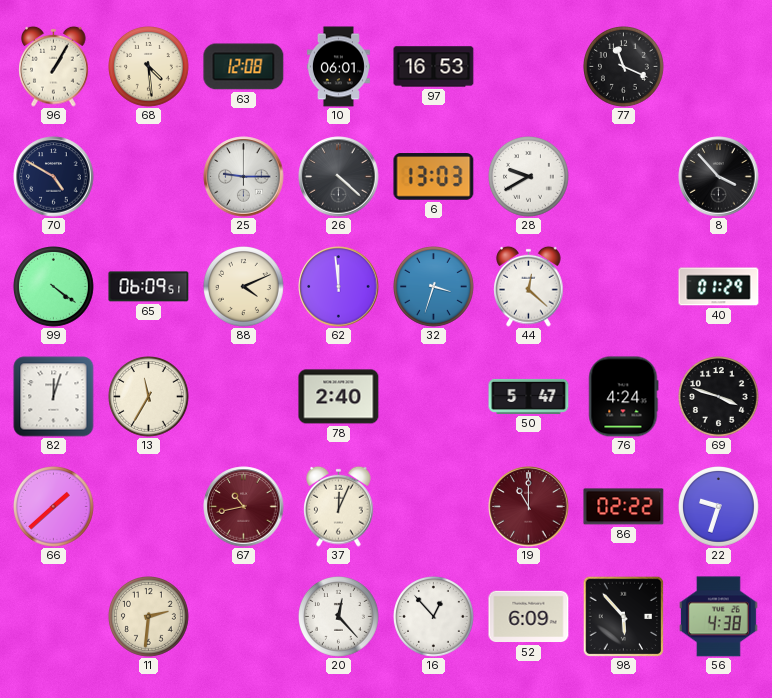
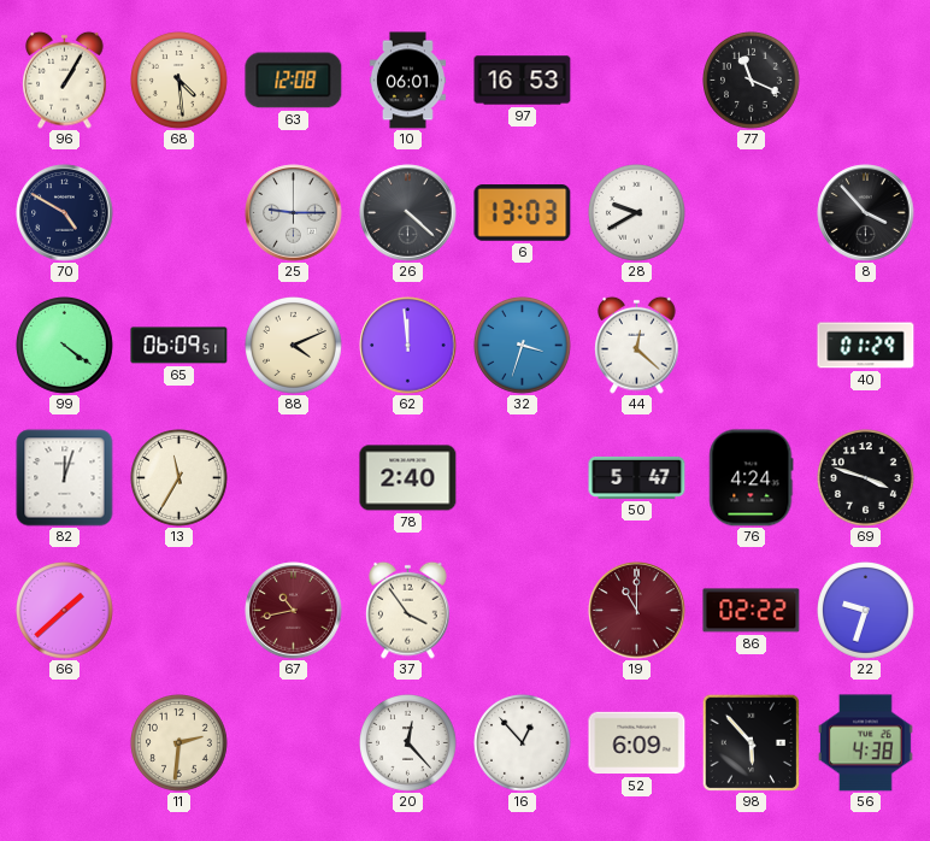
37: 12:04 -> 3:54 (408, 610)
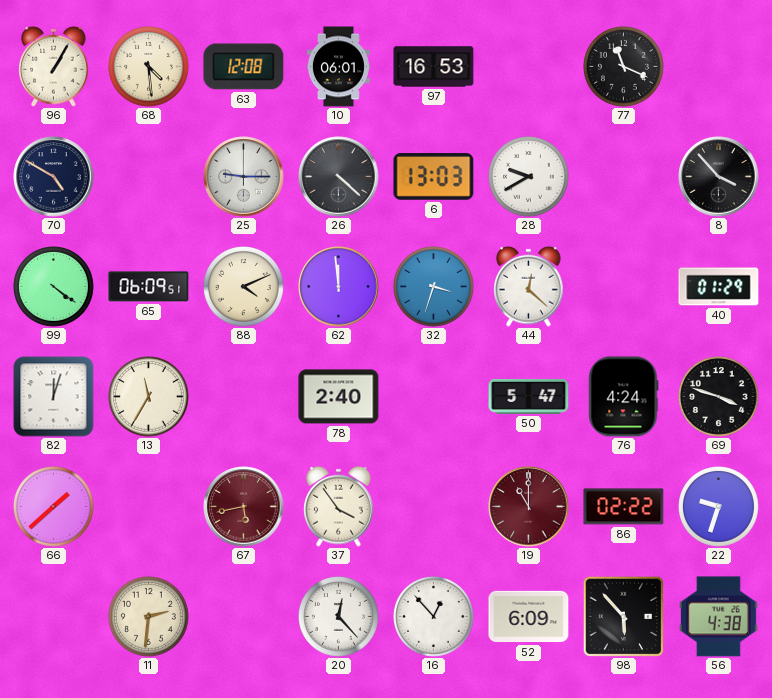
67: 10:43 -> 5:43 (244, 507)
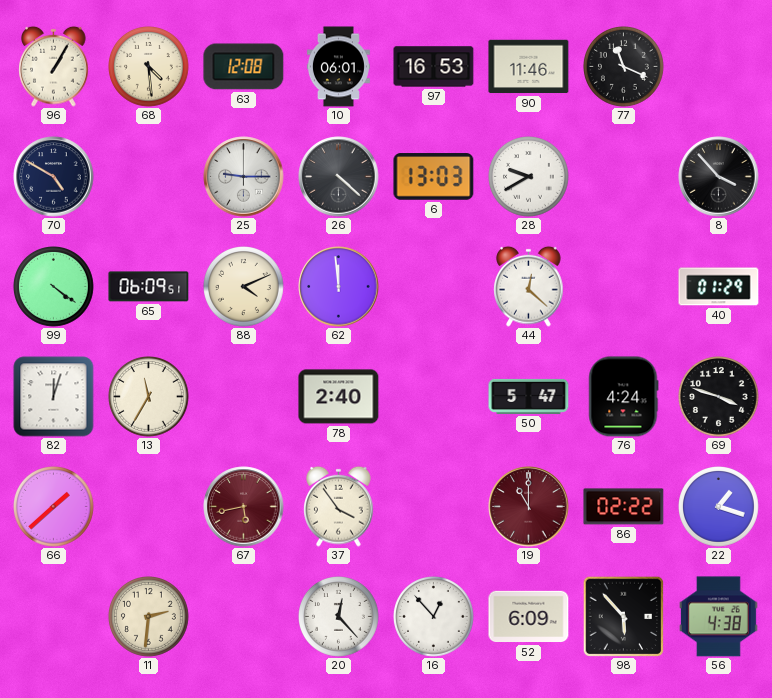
90: none -> 11:46 (529, 67)
32: 3:33 -> none (434, 287)
22: 9:33 -> 1:18 (719, 507)
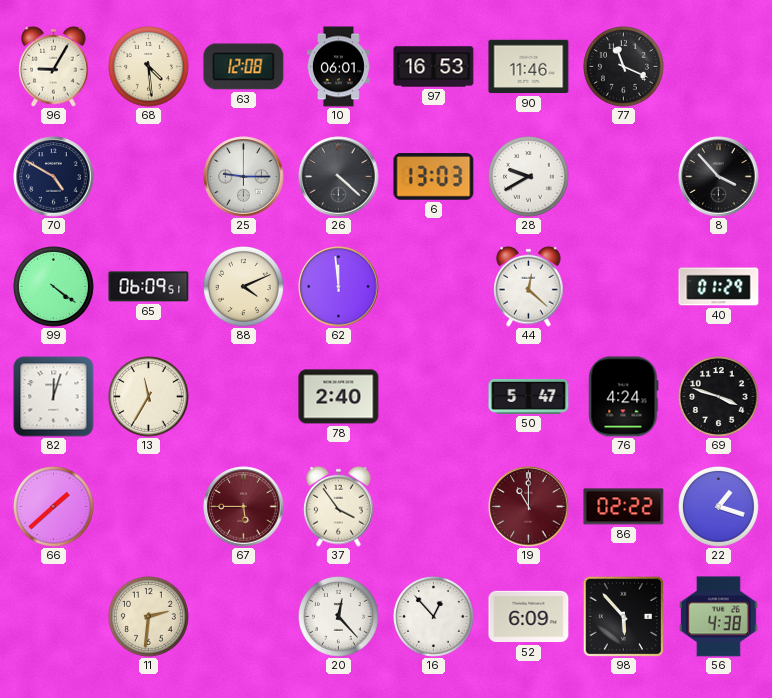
96: 1:05 -> 9:05 (54, 66)
67: 5:43 -> 5:45 (244, 507)
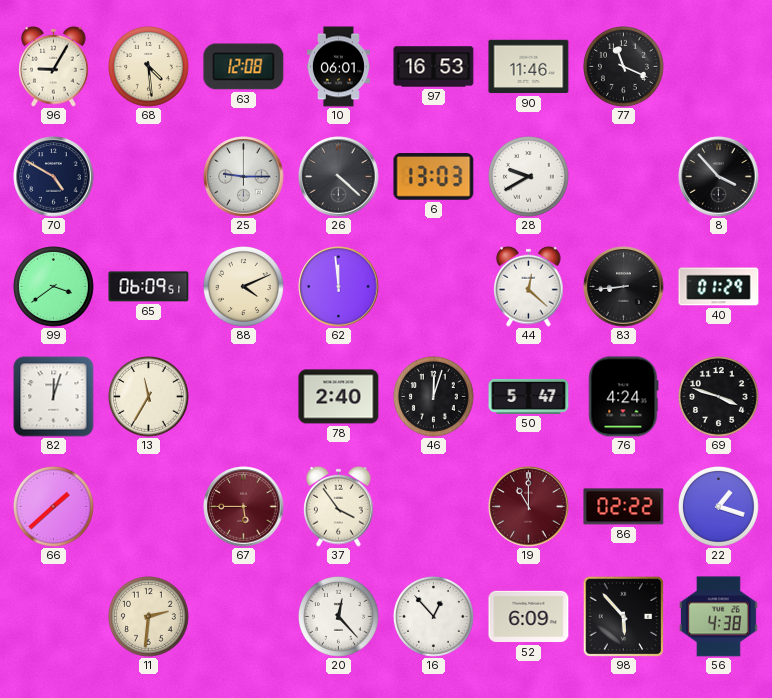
99: 4:21 -> 3:39 (54, 287)
83: none -> 8:44 (624, 287)
46: none -> 12:03 (434, 397)
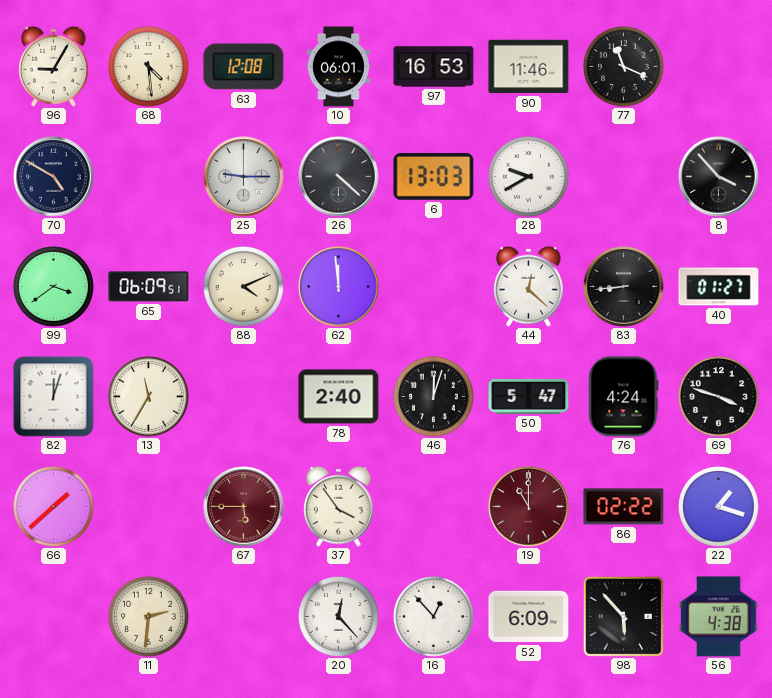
40: 01:29 -> 01:27 (719, 287)
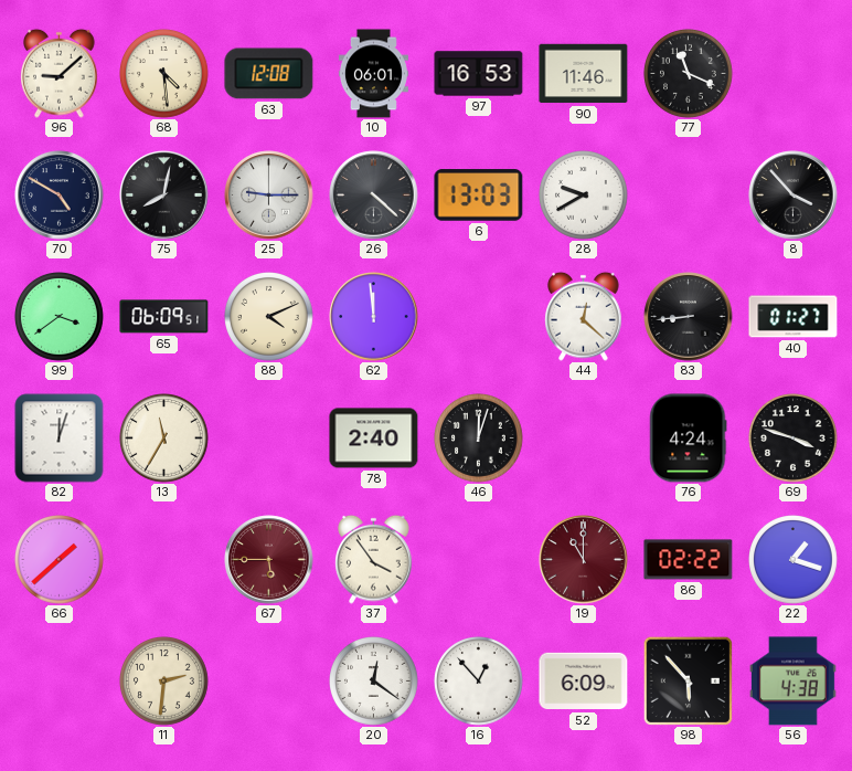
96: 9:05 -> 9:08 (60, 73)
75: none -> 8:02 (164, 196)
50: 5:47 -> none (529, 396)
20: 12:23 -> 12:21 (374, 682)
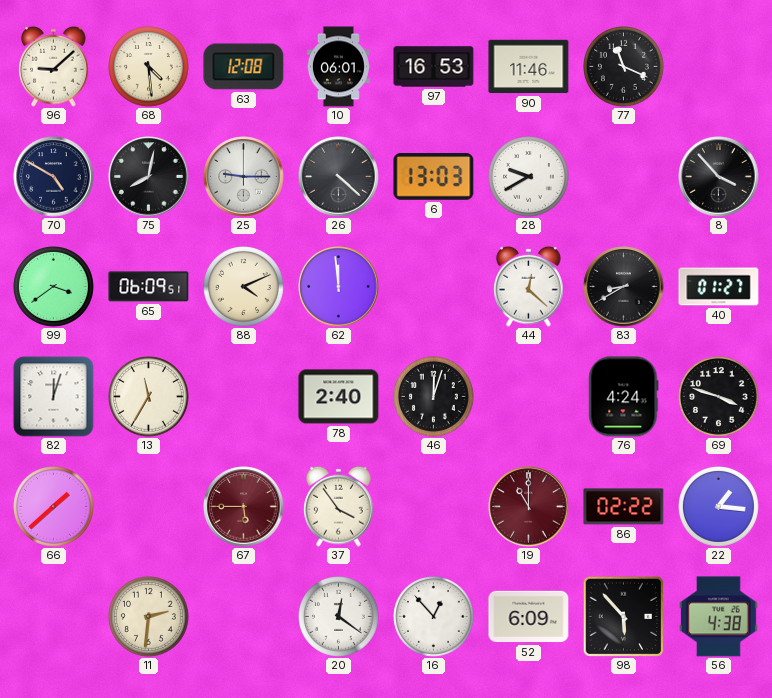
83: 8:44 -> 8:40 (624, 287)
22: 1:18 -> 1:16 (719, 507)
